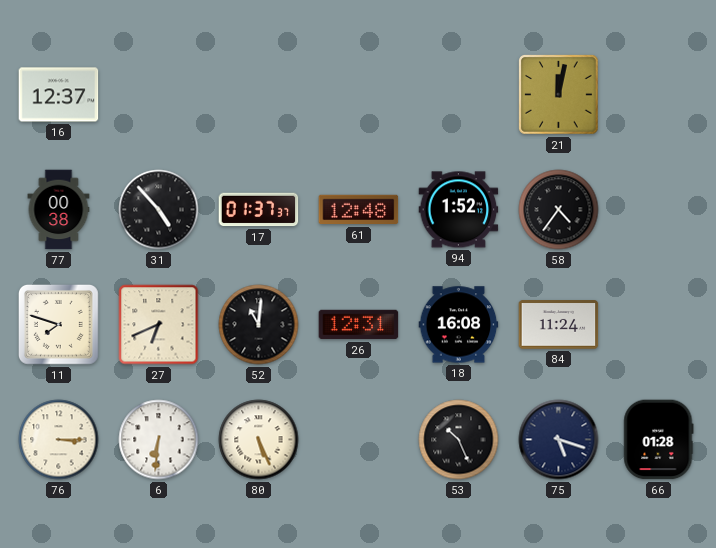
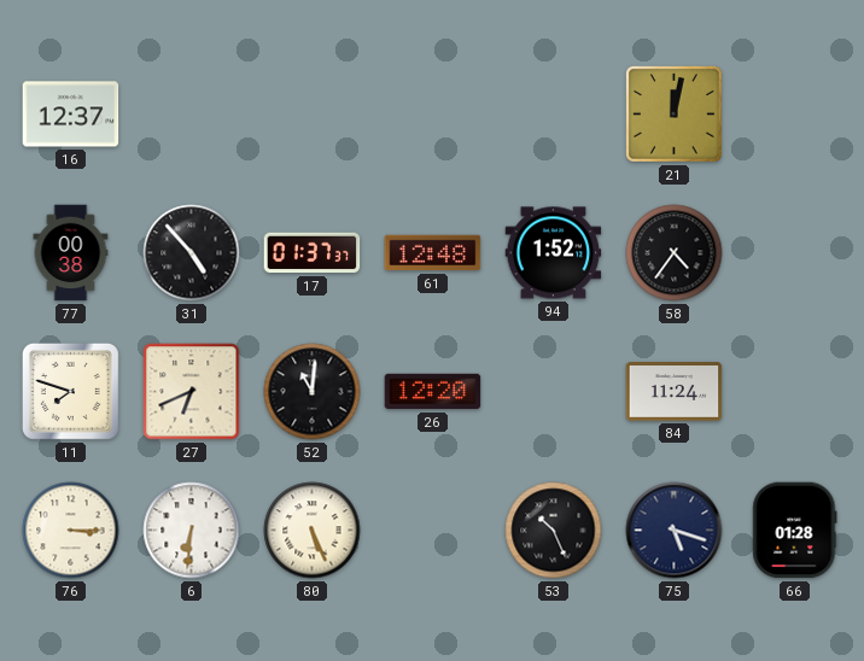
26: 12:31 -> 12:20 (433, 392)
18: 16:08 -> none (459, 325)
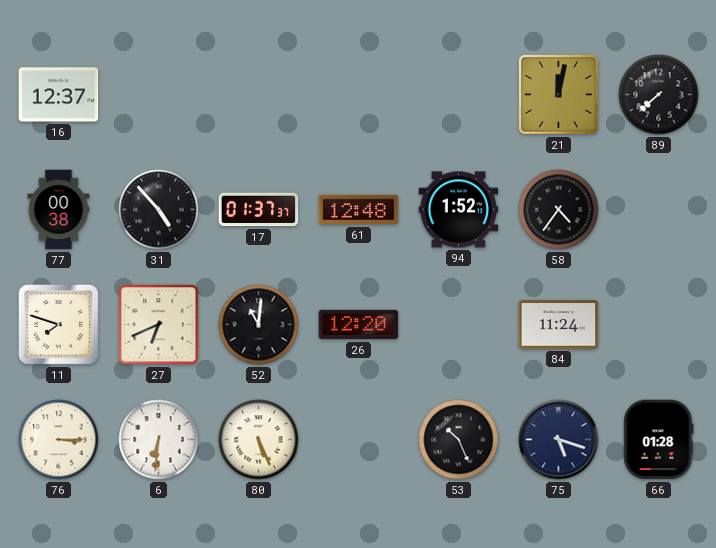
89: none -> 7:38 (659, 95)
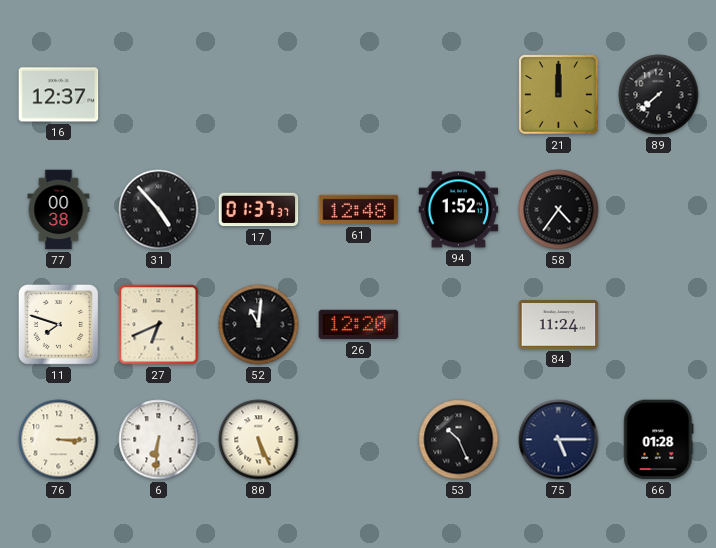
21: 12:02 -> 12:00 (559, 95)
75: 5:18 -> 5:15 (559, 440)
